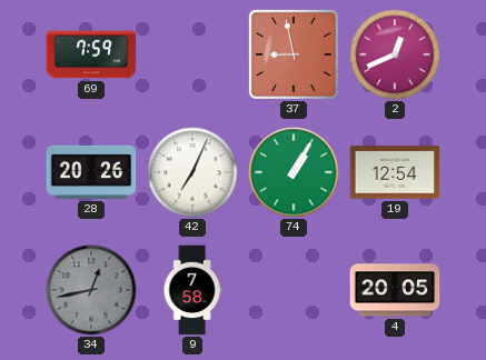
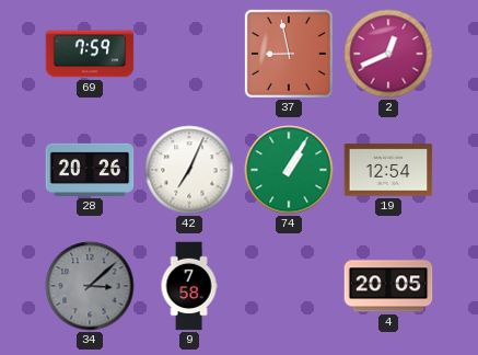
34: 12:43 -> 3:08 (90, 286)
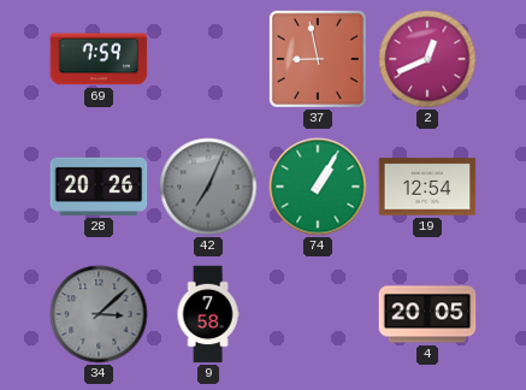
42 dial: white -> grey (208, 187)
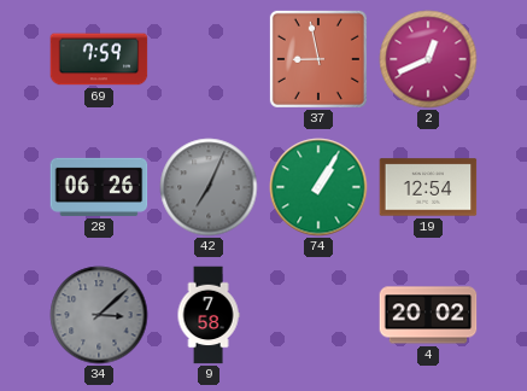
28: 20:26 -> 06:26 (99, 187)
4: 20:05 -> 20:02 (428, 315)
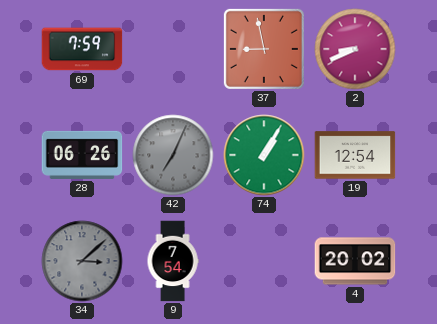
2: 12:41 -> 8:41 (355, 49)
9: 7:58 -> 7:54 (173, 261)
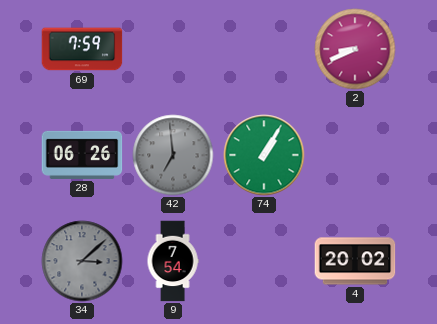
37: 8:58 -> none (264, 49)
42: 7:04 -> 6:59 (173, 155)
19: 12:54 -> none (355, 155)
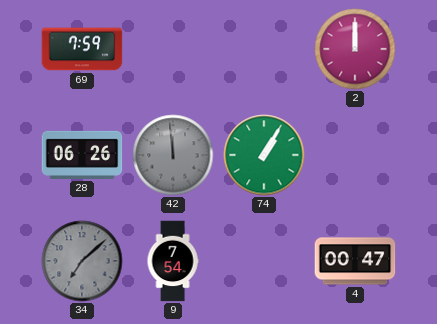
2: 8:41 -> 12:00 (355, 49)
42: 6:59 -> 11:59 (173, 155)
34: 3:08 -> 7:08 (82, 261)
4: 20:02 -> 00:47 (355, 261)
